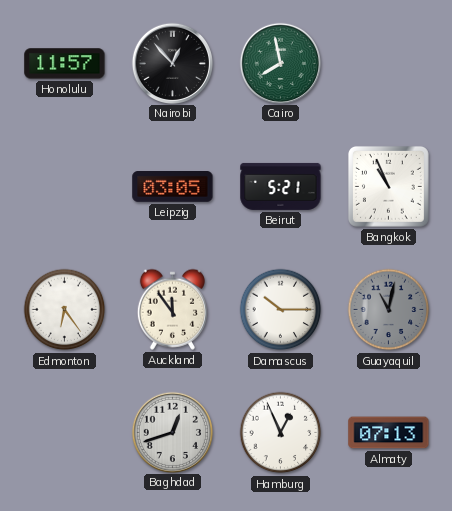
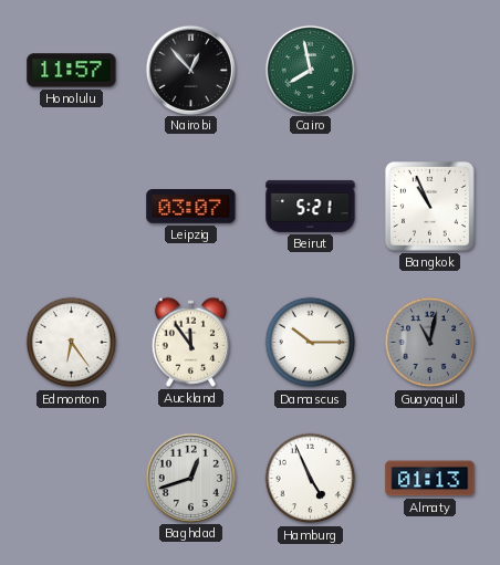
Leipzig: 03:05 -> 03:07 (191, 207)
Hamburg: 12:56 -> 4:56 (311, 479)
Almaty: 07:13 -> 01:13 (430, 479)
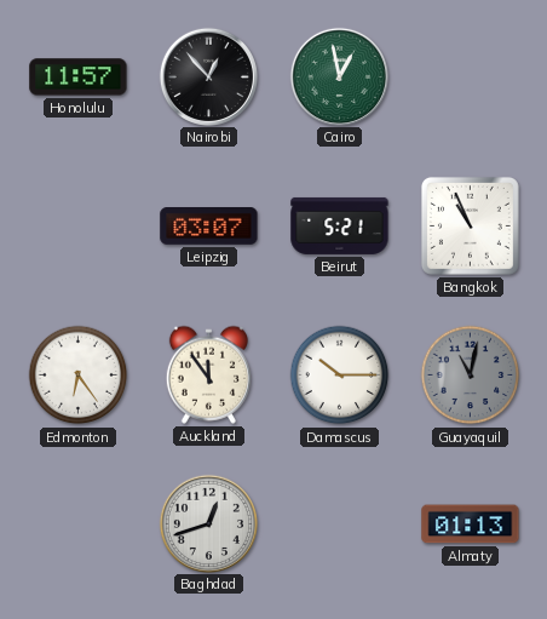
Cairo: 7:58 -> 12:58 (339, 76)
Hamburg: 4:56 -> none (311, 479)
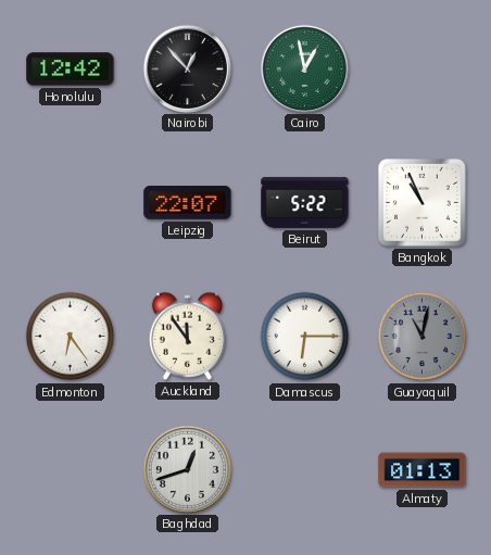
Honolulu: 11:57 -> 12:42 (71, 70)
Leipzig: 03:07 -> 22:07 (188, 203)
Beirut: 5:21 -> 5:22 (305, 202)
Damascus: 10:15 -> 6:15 (305, 337)
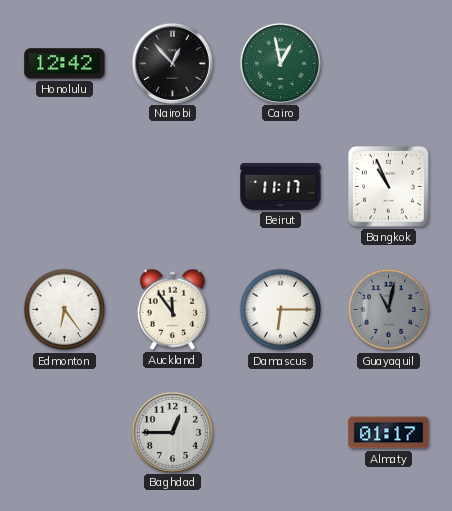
Leipzig: 22:07 -> none (188, 203)
Beirut: 5:22 -> 11:17 (281, 186)
Baghdad: 12:42 -> 12:45 (172, 432)
Almaty: 01:13 -> 01:17 (389, 433)
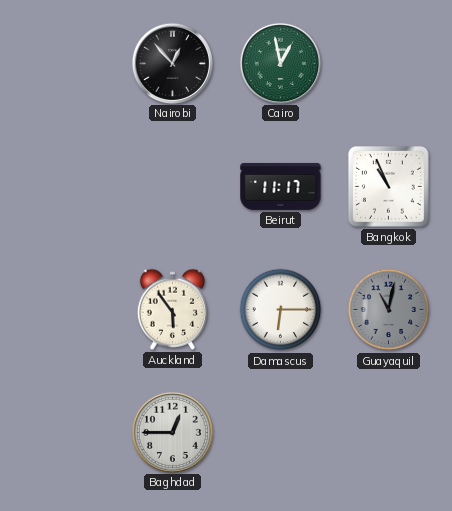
Honolulu: 12:42 -> none (65, 64)
Edmonton: 6:24 -> none (65, 310)
Auckland: 11:54 -> 5:54 (172, 309)
Almaty: 01:17 -> none (389, 433)
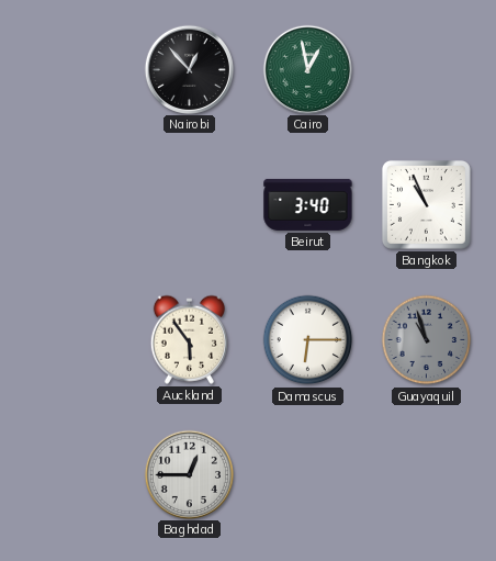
Beirut: 11:17 -> 3:40 (308, 204)
Guayaquil: 11:02 -> 10:57 (427, 340)
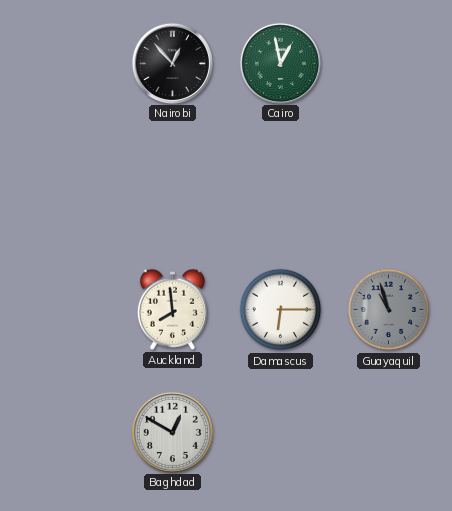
Beirut: 3:40 -> none (308, 204)
Bangkok: 10:56 -> none (426, 204)
Auckland: 5:54 -> 7:59 (172, 309)
Baghdad: 12:45 -> 12:50 (172, 432)
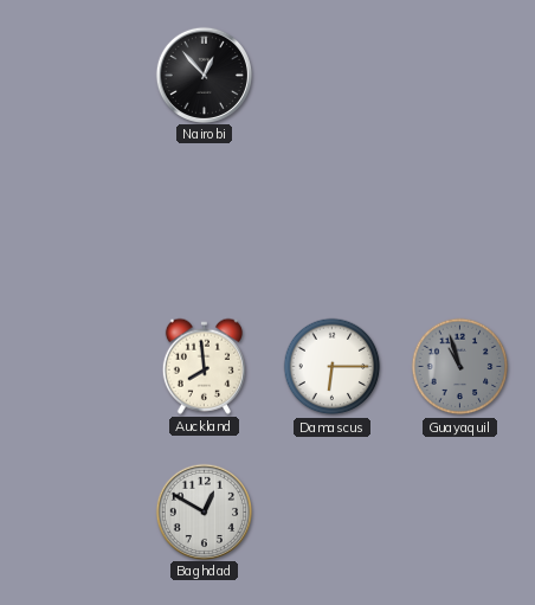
Cairo: 12:58 -> none (280, 63)
